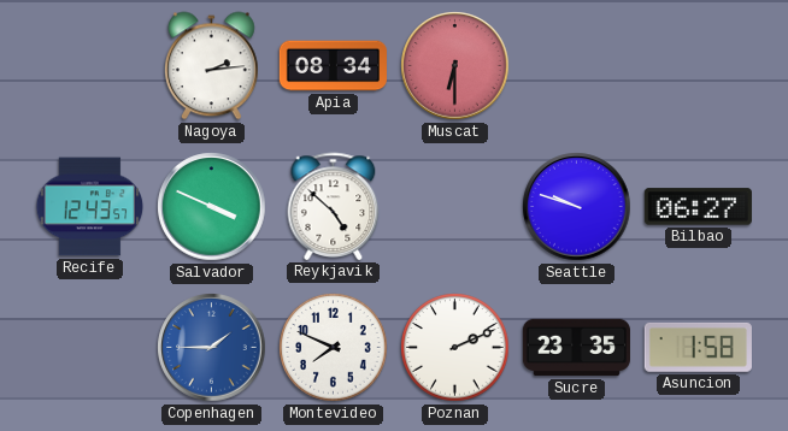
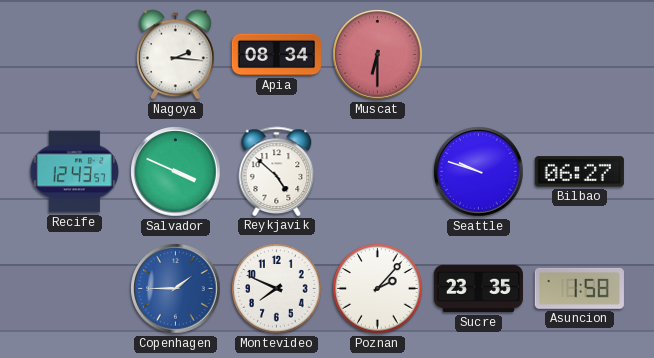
Nagoya: 2:14 -> 2:16 (175, 55)
Poznan: 2:11 -> 2:07 (378, 289)
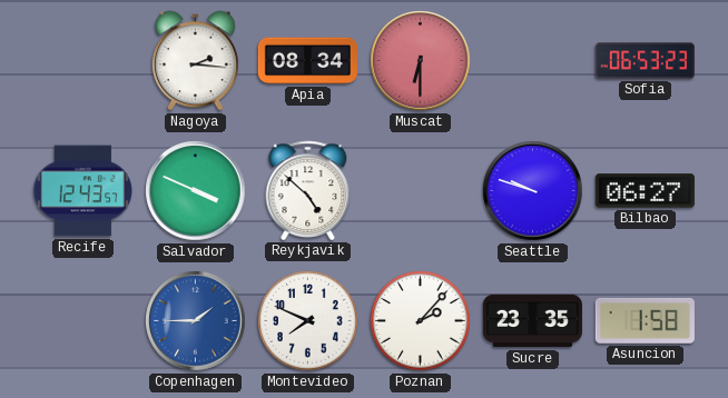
Sofia: none -> 06:53 (645, 61)
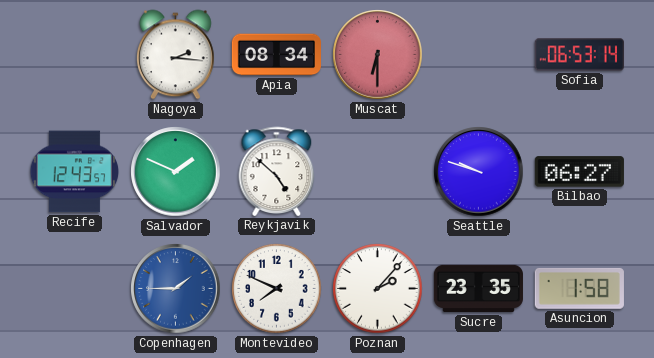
Sofia: 06:53:23 -> 06:53:14 (579, 55)
Salvador: 3:49 -> 1:49 (176, 172)
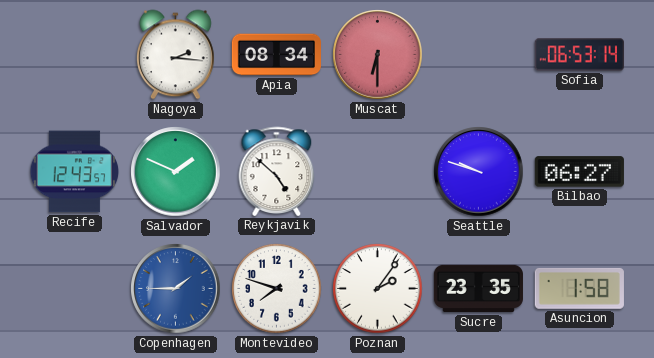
Montevideo: 7:49 -> 7:48 (277, 289)
Poznan: 2:07 -> 2:06 (378, 289)
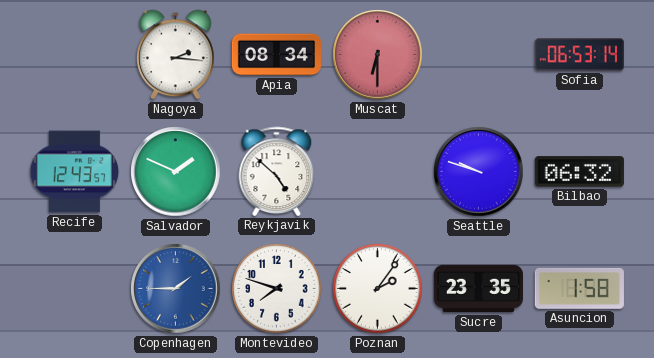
Bilbao: 06:27 -> 06:32 (579, 172)
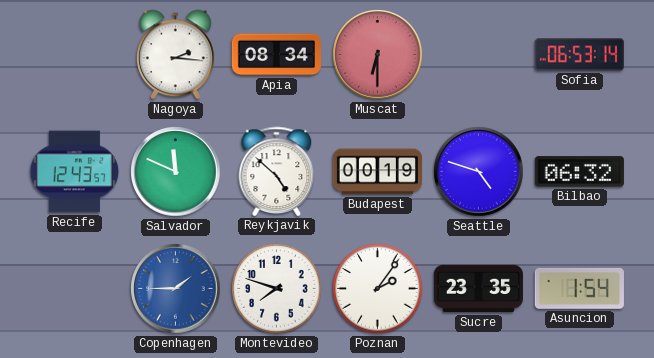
Salvador: 1:49 -> 11:49 (176, 172)
Budapest: none -> 00:19 (377, 172)
Seattle: 9:48 -> 4:48 (479, 172)
Asuncion: 1:58 -> 1:54 (579, 288)
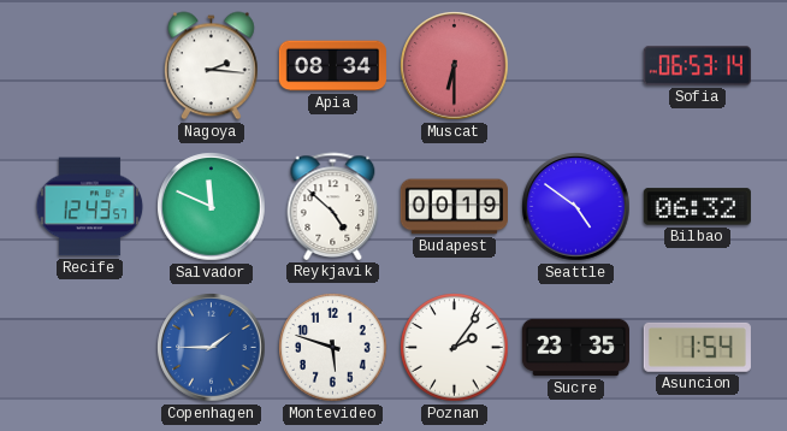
Seattle: 4:48 -> 4:51 (576, 207)
Montevideo: 7:48 -> 5:48 (333, 348)
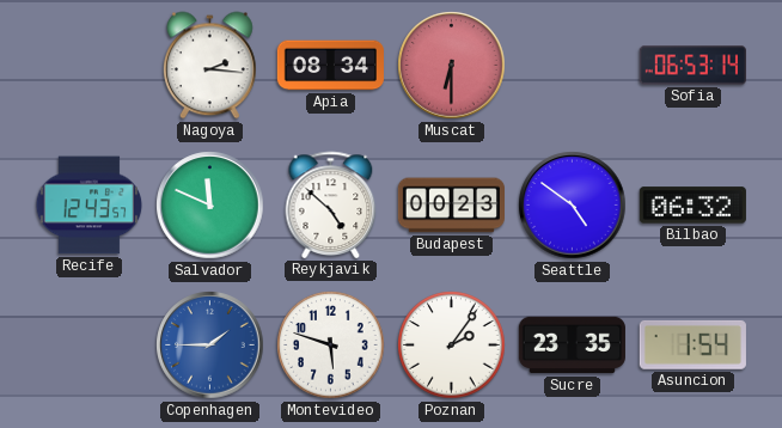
Budapest: 00:19 -> 00:23 (451, 206)
